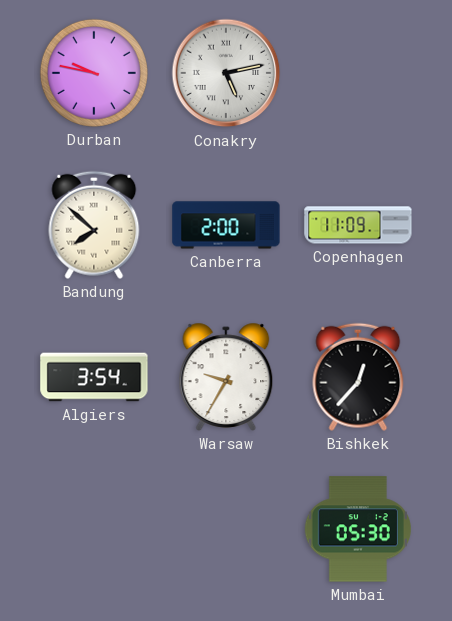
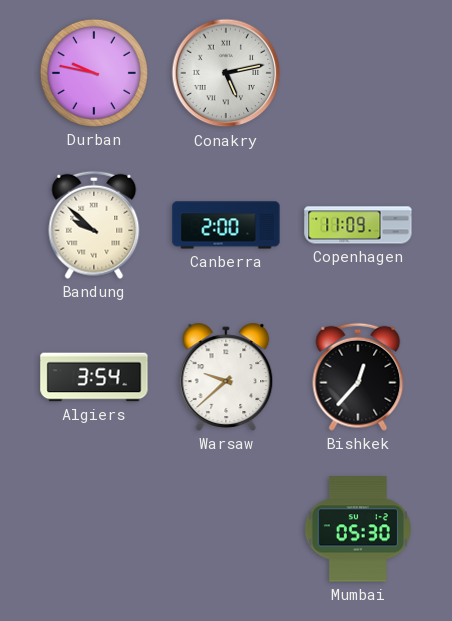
Bandung: 7:52 -> 9:52 (94, 225)
Warsaw: 9:35 -> 9:38 (226, 377)
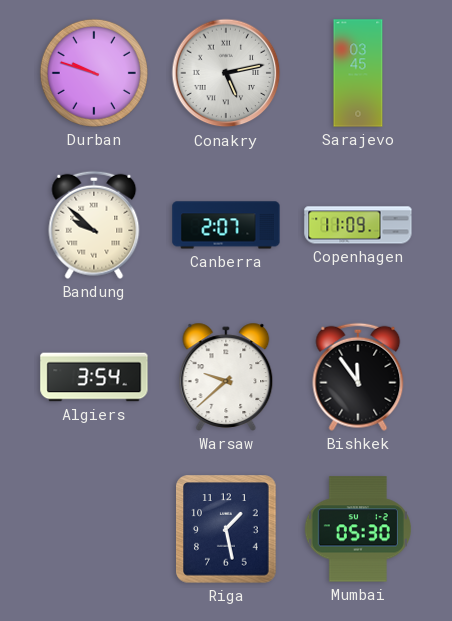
Durban: 9:47 -> 9:48 (94, 73)
Sarajevo: none -> 03:45 (358, 73)
Canberra: 2:00 -> 2:07 (226, 225)
Bishkek: 12:37 -> 11:54 (358, 377)
Riga: none -> 1:28 (226, 529)
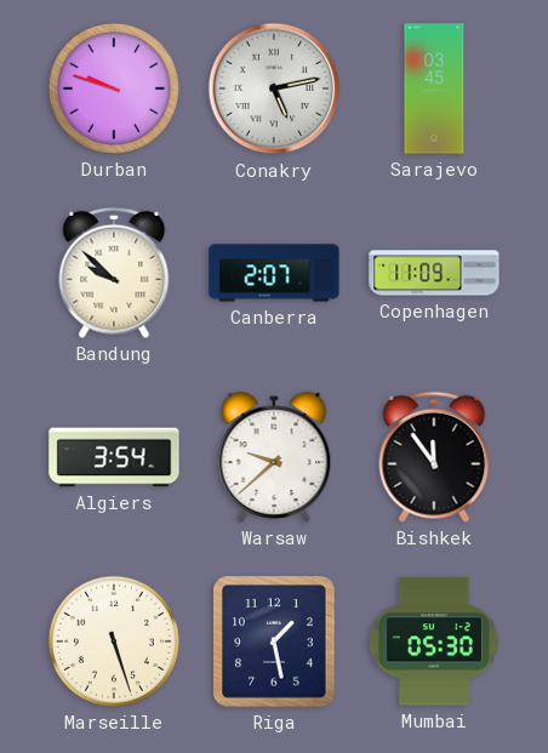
Marseille: none -> 5:27 (114, 641)
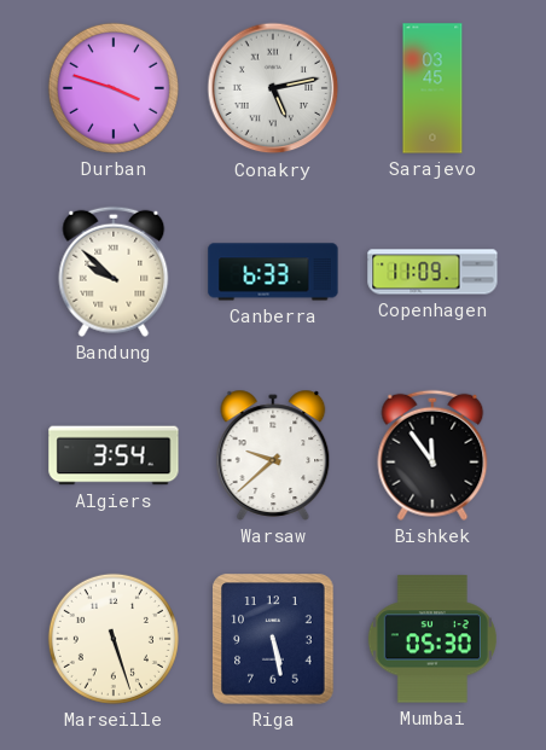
Durban: 9:48 -> 3:48 (114, 88)
Canberra: 2:07 -> 6:33 (273, 272)
Riga: 1:28 -> 5:28 (273, 639)
